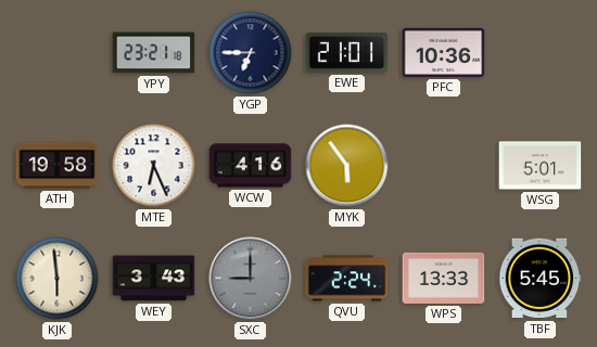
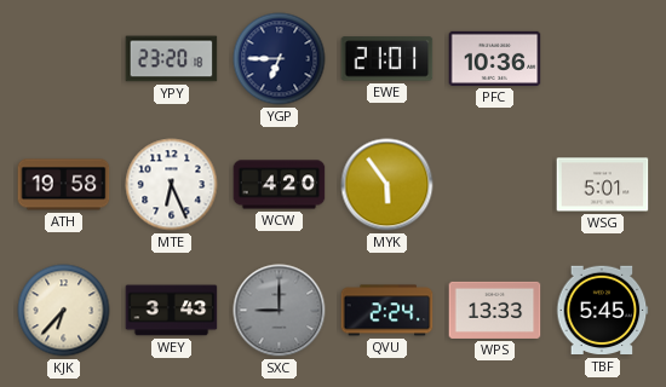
YPY: 23:21 -> 23:20 (172, 59)
WCW: 4:16 -> 4:20 (280, 185)
KJK: 5:59 -> 6:37 (64, 311)
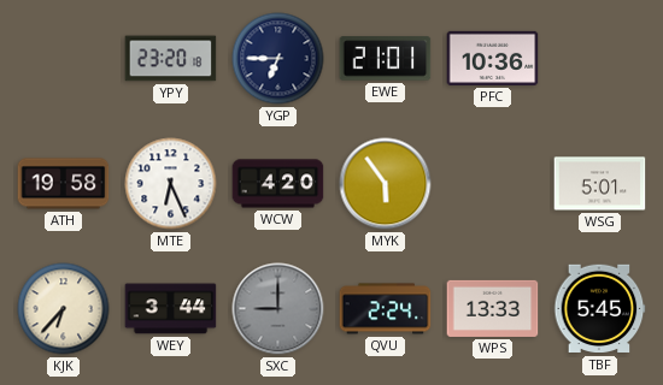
WEY: 3:43 -> 3:44 (171, 309)
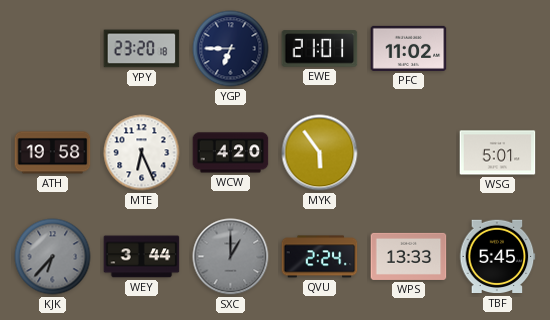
PFC: 10:36 -> 11:02 (409, 48)
KJK dial: cream -> grey (53, 257)
SXC: 9:00 -> 1:00 (231, 257)
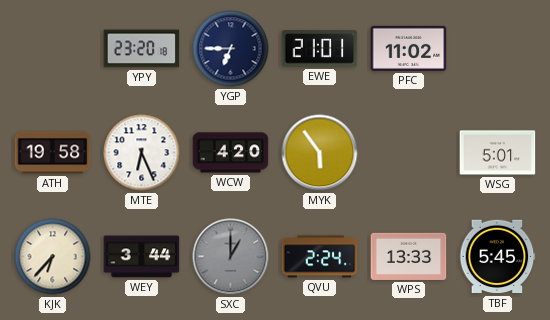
KJK dial: grey -> cream (53, 257)
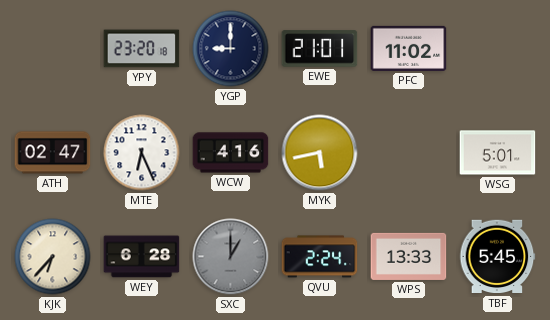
YGP: 6:45 -> 9:00 (231, 49)
ATH: 19:58 -> 02:47 (53, 153)
WCW: 4:20 -> 4:16 (231, 153)
MYK: 5:54 -> 5:43 (320, 153)
WEY: 3:44 -> 6:28 (142, 257)
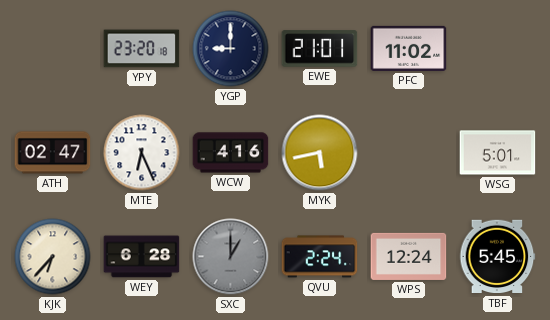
WPS: 13:33 -> 12:24 (409, 256)
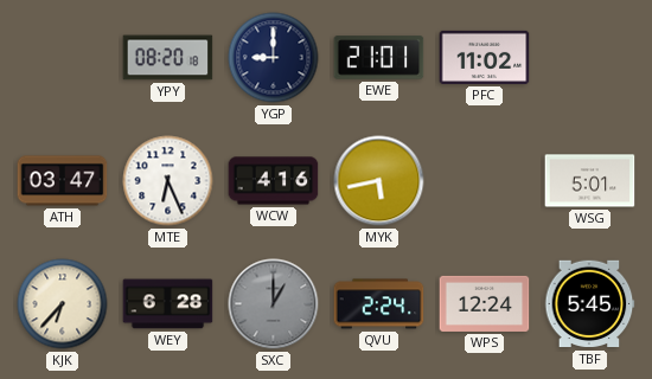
YPY: 23:20 -> 08:20 (168, 58)
ATH: 02:47 -> 03:47 (63, 181)
